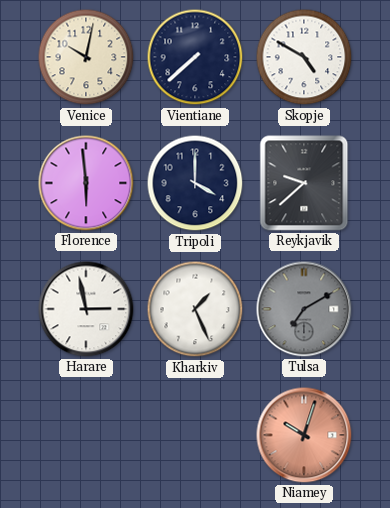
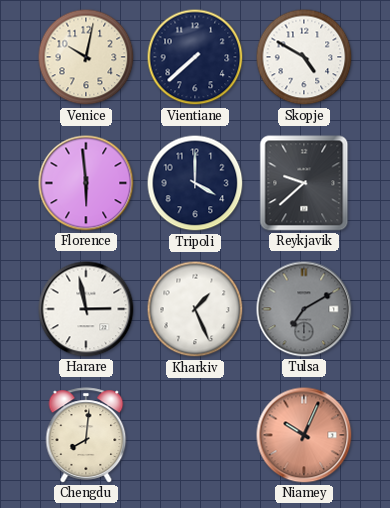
Chengdu: none -> 8:01 (86, 435)
Niamey: 10:03 -> 10:04 (304, 435)
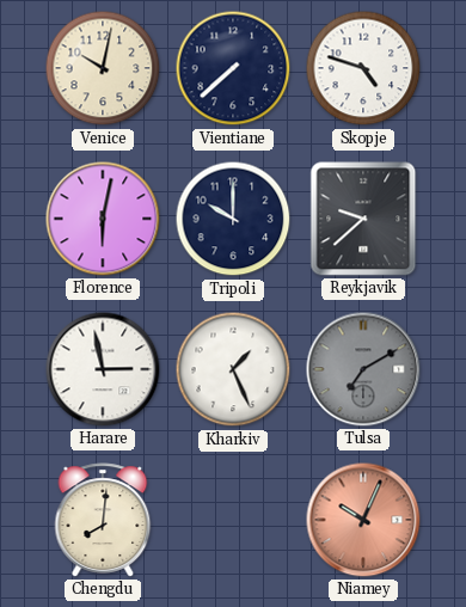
Skopje: 4:50 -> 4:48 (363, 68)
Florence: 5:59 -> 6:02 (103, 219)
Tripoli: 4:00 -> 10:00 (233, 219)
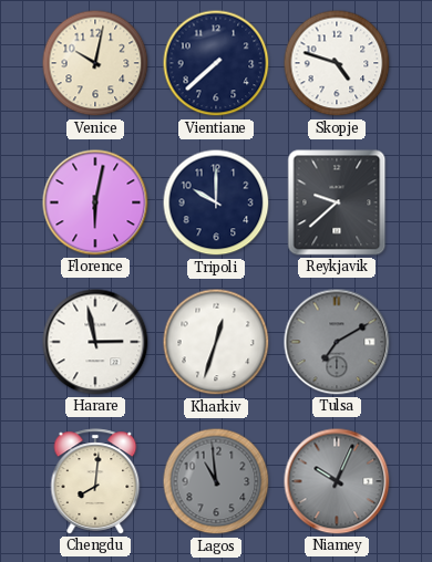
Kharkiv: 1:26 -> 12:33 (216, 342)
Lagos: none -> 10:59 (216, 481)
Niamey dial: salmon -> grey (337, 481)
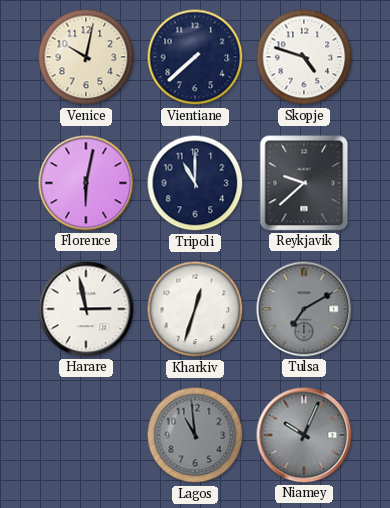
Tripoli: 10:00 -> 11:00 (195, 183)
Chengdu: 8:01 -> none (95, 481)
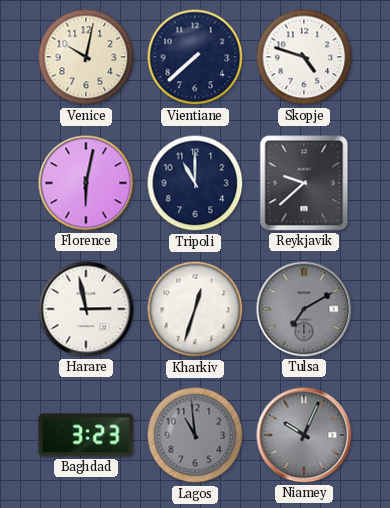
Baghdad: none -> 3:23 (86, 435)
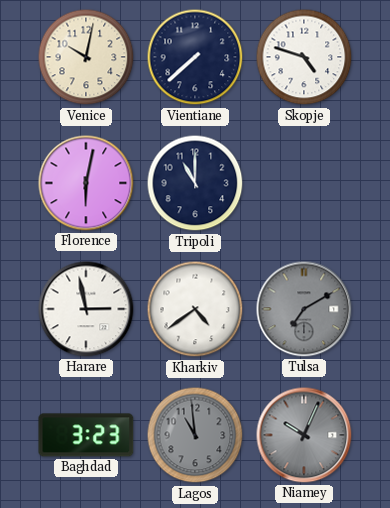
Reykjavik: 9:38 -> none (304, 183)
Kharkiv: 12:33 -> 4:39 (195, 309)
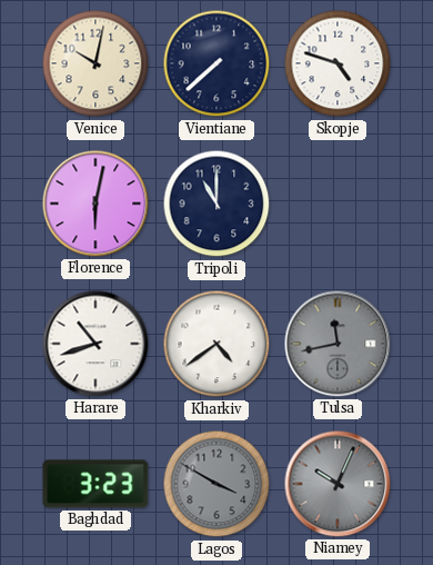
Harare: 2:58 -> 10:42 (95, 344)
Tulsa: 7:10 -> 11:43 (338, 344)
Lagos: 10:59 -> 3:50 (216, 484)
